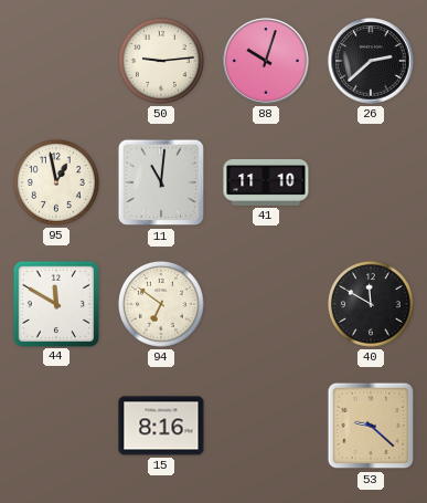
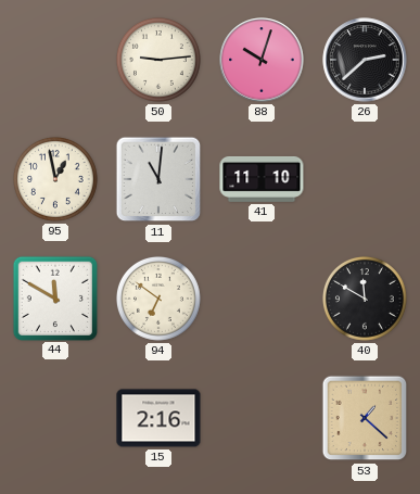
15: 8:16 -> 2:16 (158, 418)
53: 9:22 -> 1:22 (365, 418)
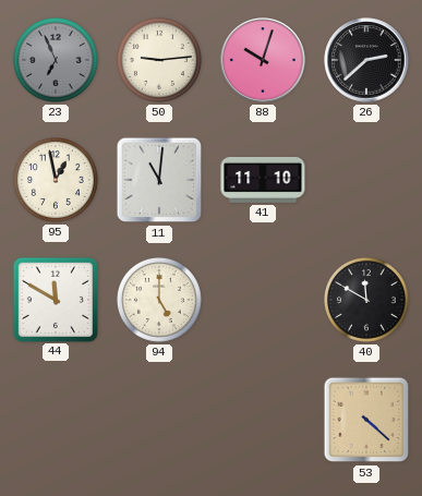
23: none -> 6:56 (56, 60)
94: 6:51 -> 5:00 (159, 300)
15: 2:16 -> none (158, 418)
53: 1:22 -> 4:22 (366, 420)
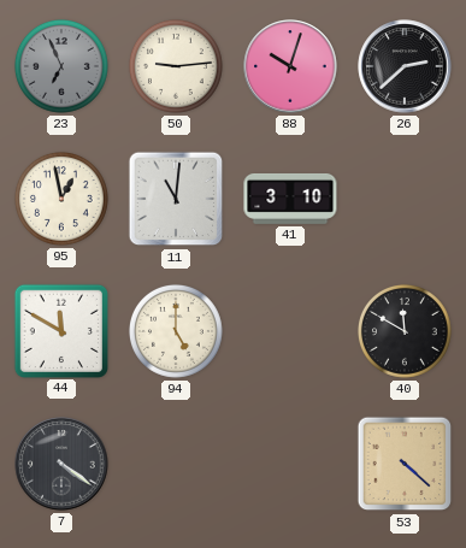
41: 11:10 -> 3:10 (290, 199)
7: none -> 4:21 (61, 464)
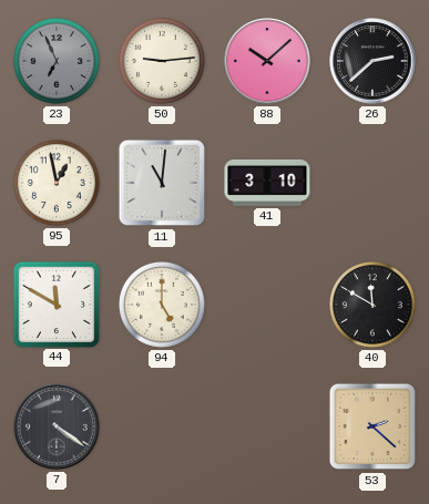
88: 10:03 -> 10:08 (267, 61)
53: 4:22 -> 2:22 (372, 426)
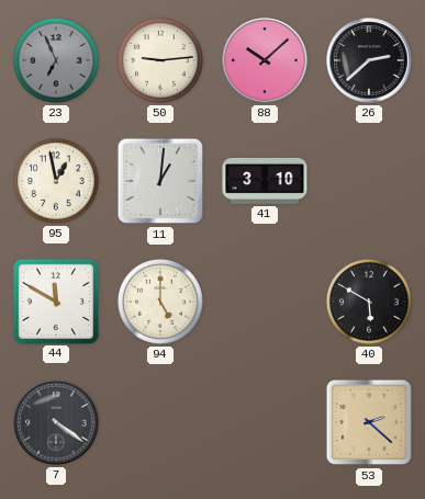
11: 11:01 -> 1:01 (160, 181)
40: 11:50 -> 5:50 (369, 302)
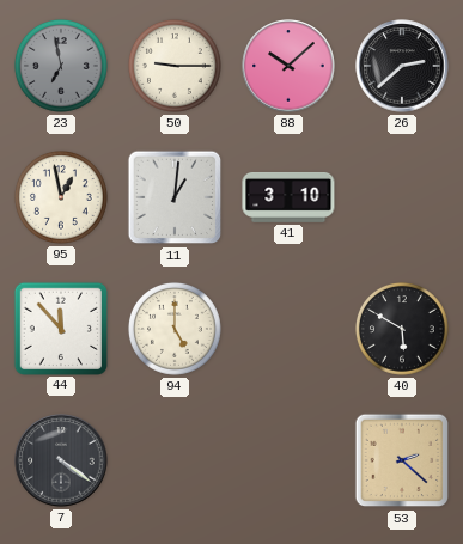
23: 6:56 -> 6:58 (61, 66)
50: 9:14 -> 9:15 (175, 66)
44: 11:50 -> 11:53 (60, 328)
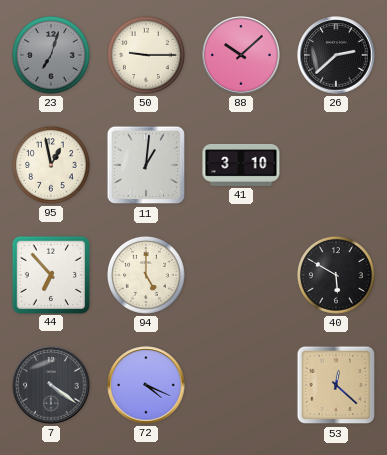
23: 6:58 -> 7:03 (51, 55)
44: 11:53 -> 6:53 (50, 274)
72: none -> 4:19 (146, 385)
53: 2:22 -> 12:22 (336, 385)
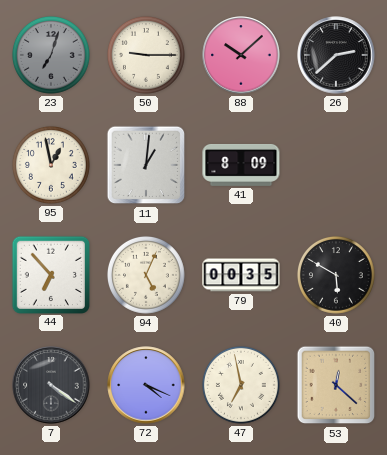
41: 3:10 -> 8:09 (241, 165)
94: 5:00 -> 5:04 (146, 275)
79: none -> 00:35 (241, 275)
47: none -> 6:58 (241, 385)
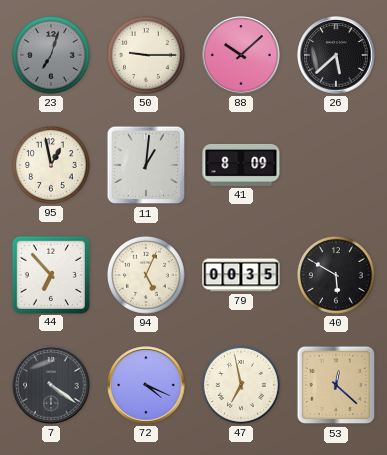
26: 2:38 -> 5:38 (336, 55)
